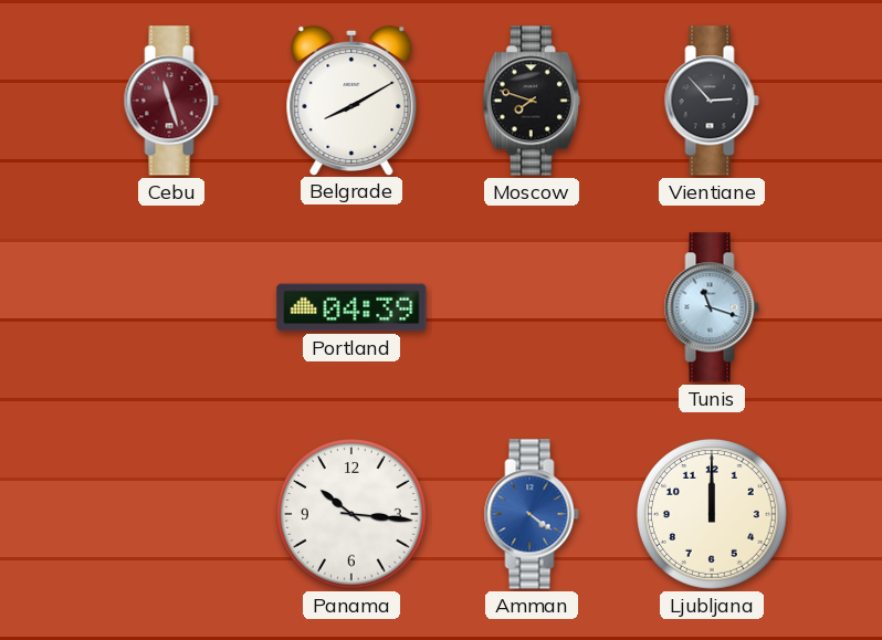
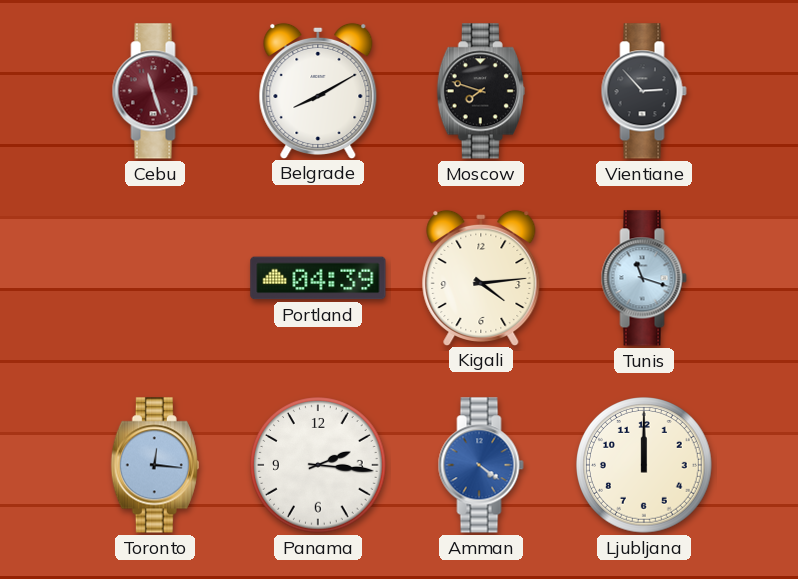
Kigali: none -> 4:14 (481, 277)
Toronto: none -> 12:16 (155, 465)
Panama: 10:16 -> 2:16 (319, 466)
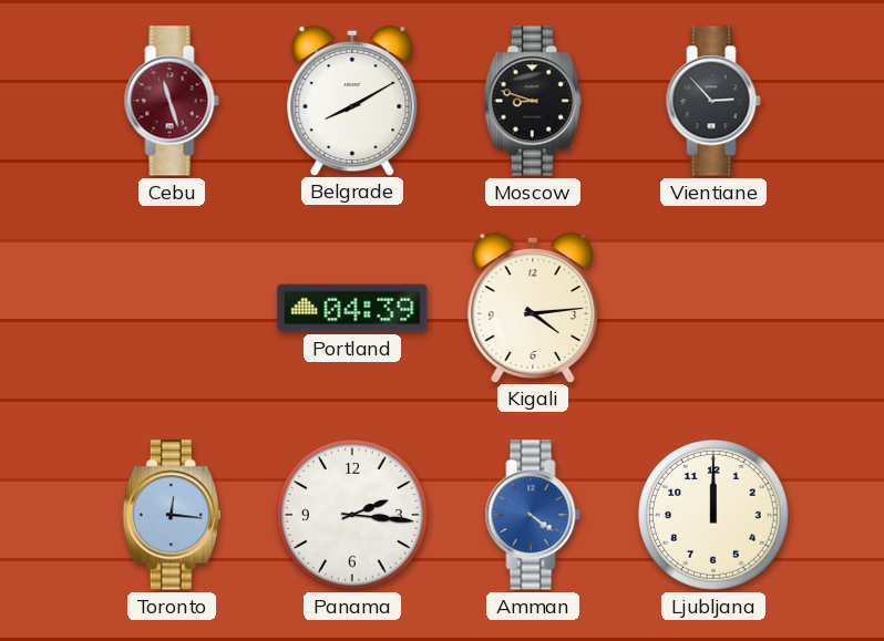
Moscow: 7:48 -> 8:48 (533, 101)
Tunis: 11:18 -> none (644, 278)
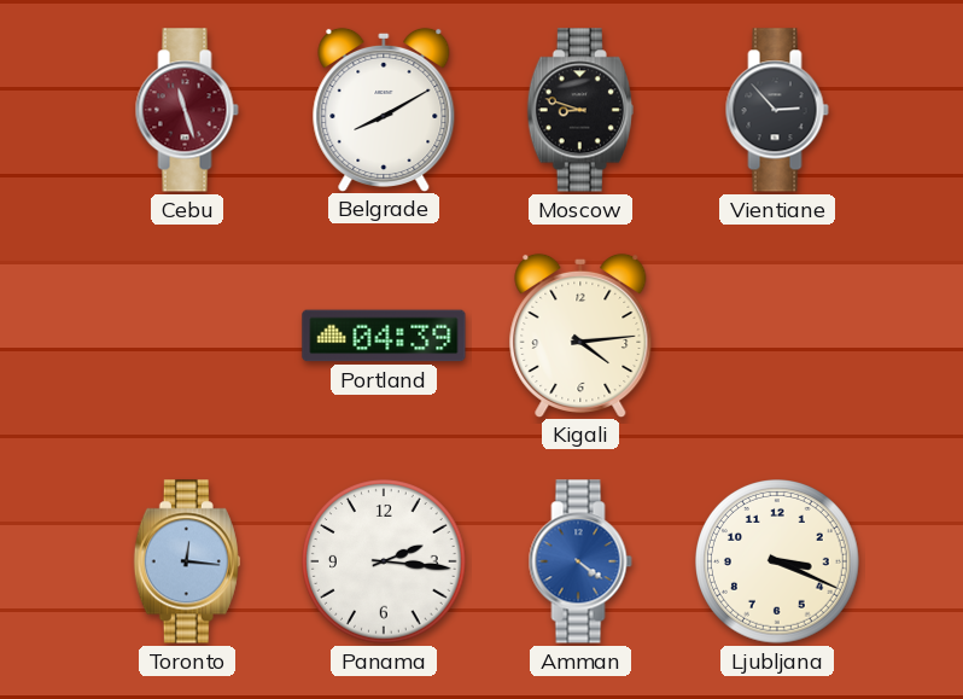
Ljubljana: 12:00 -> 3:19 (778, 563)
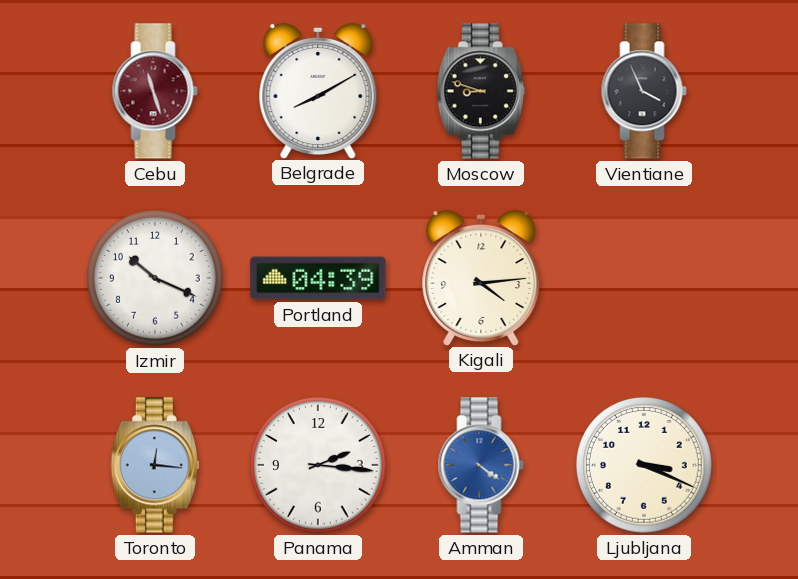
Vientiane: 2:53 -> 3:56 (644, 91)
Izmir: none -> 10:19 (156, 279)
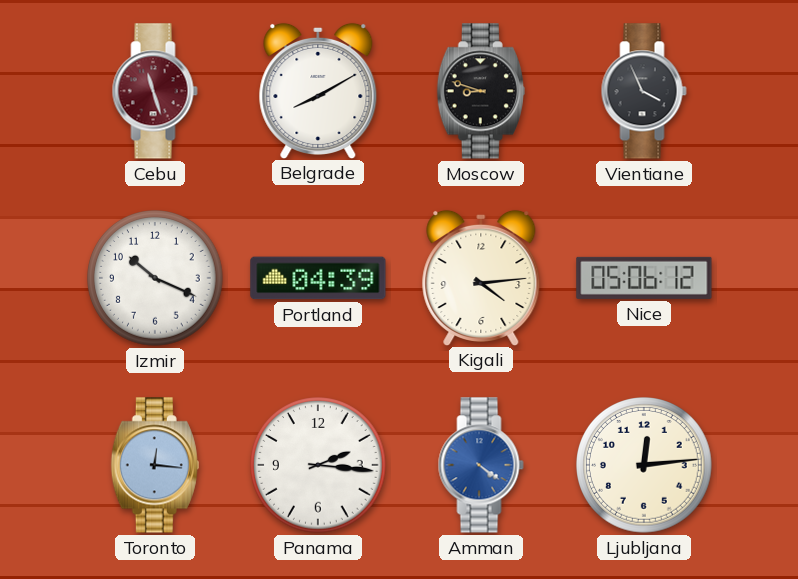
Nice: none -> 05:06 (644, 278)
Ljubljana: 3:19 -> 12:14 (645, 466)
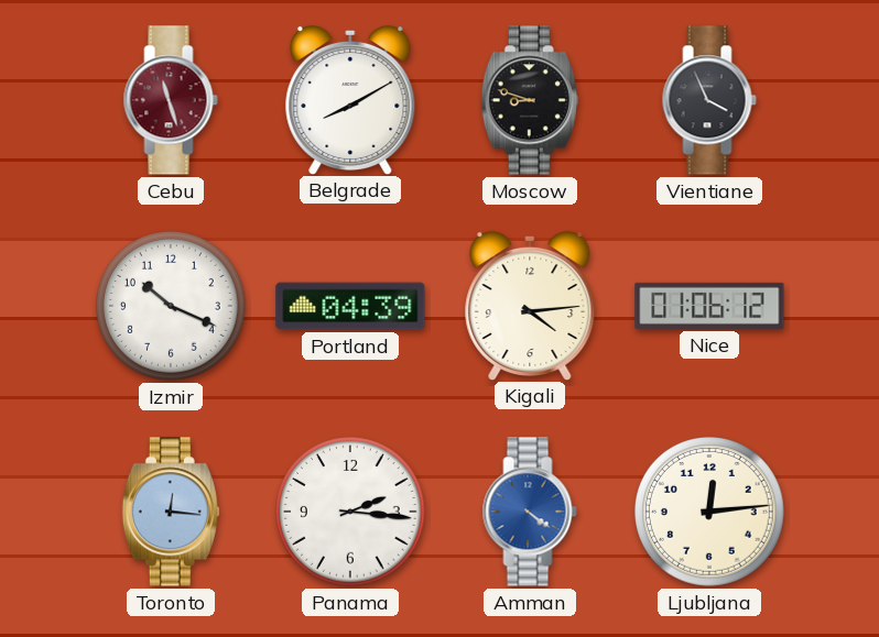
Nice: 05:06 -> 01:06 (709, 306)
